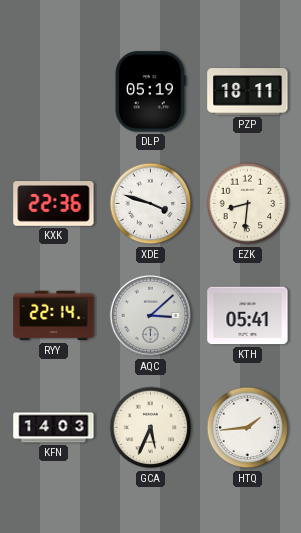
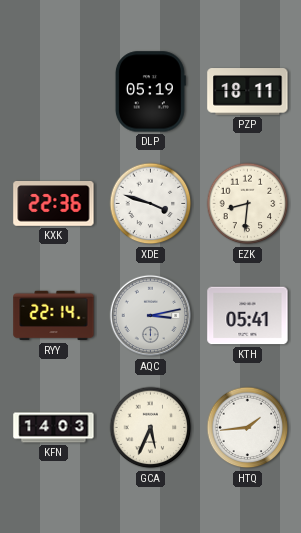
AQC: 3:08 -> 3:13 (151, 316)
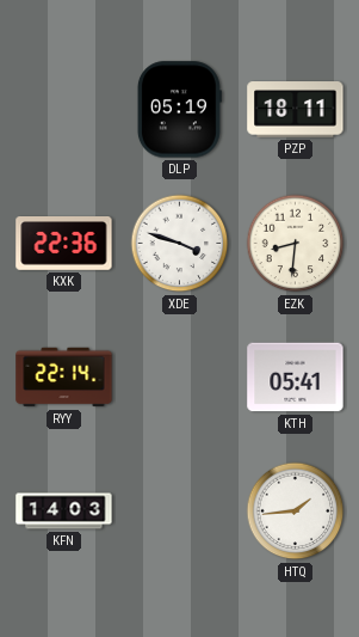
AQC: 3:13 -> none (151, 316)
GCA: 5:34 -> none (151, 428)
